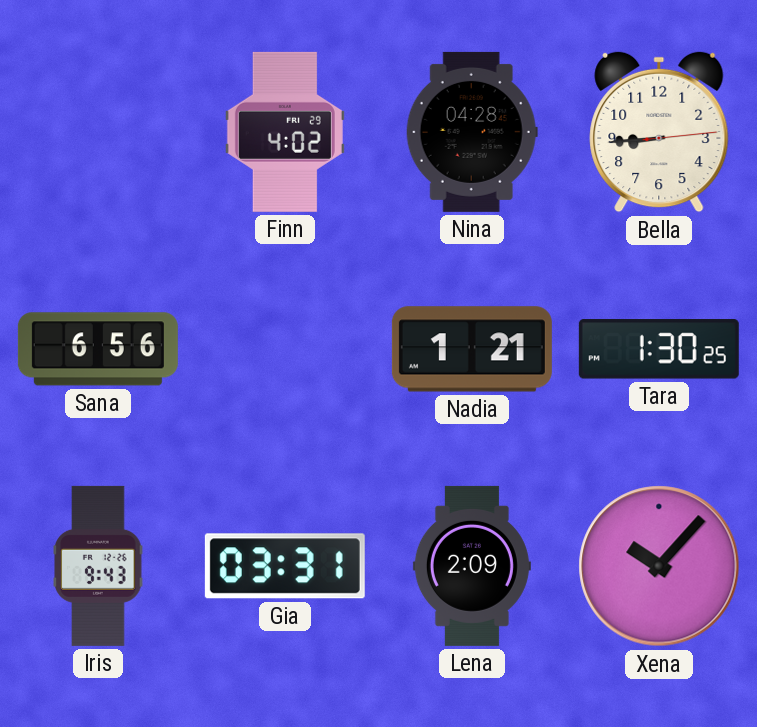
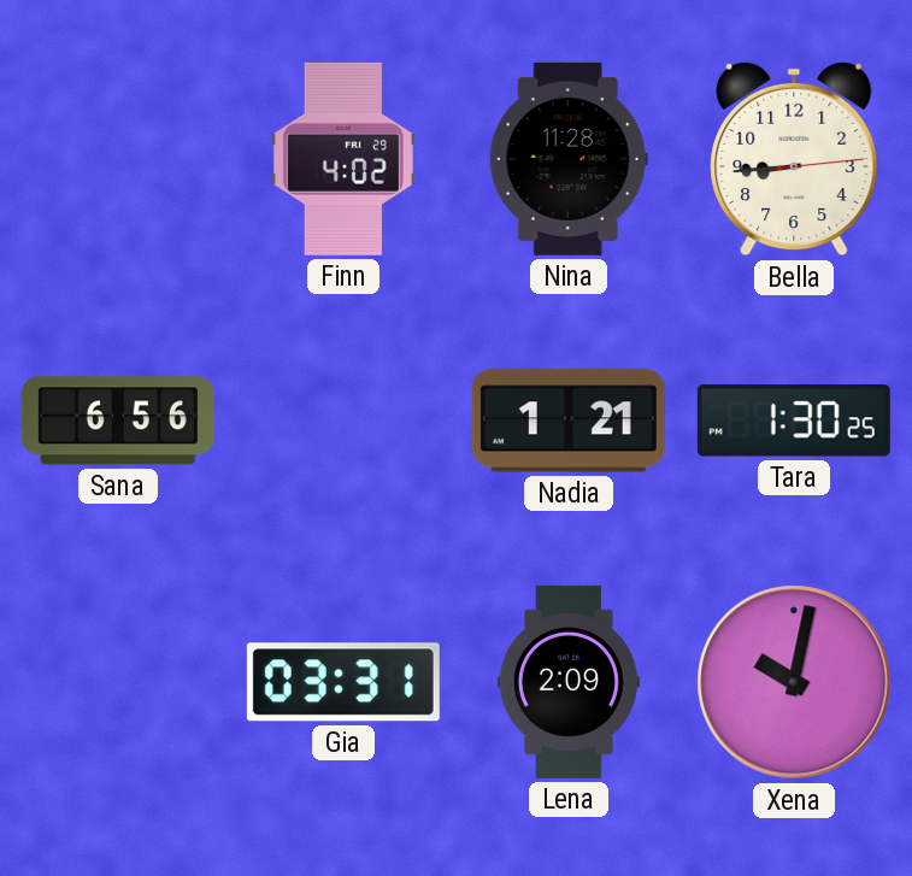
Nina: 04:28 -> 11:28 (569, 159)
Iris: 9:43 -> none (98, 566)
Xena: 10:07 -> 10:02 (794, 682)
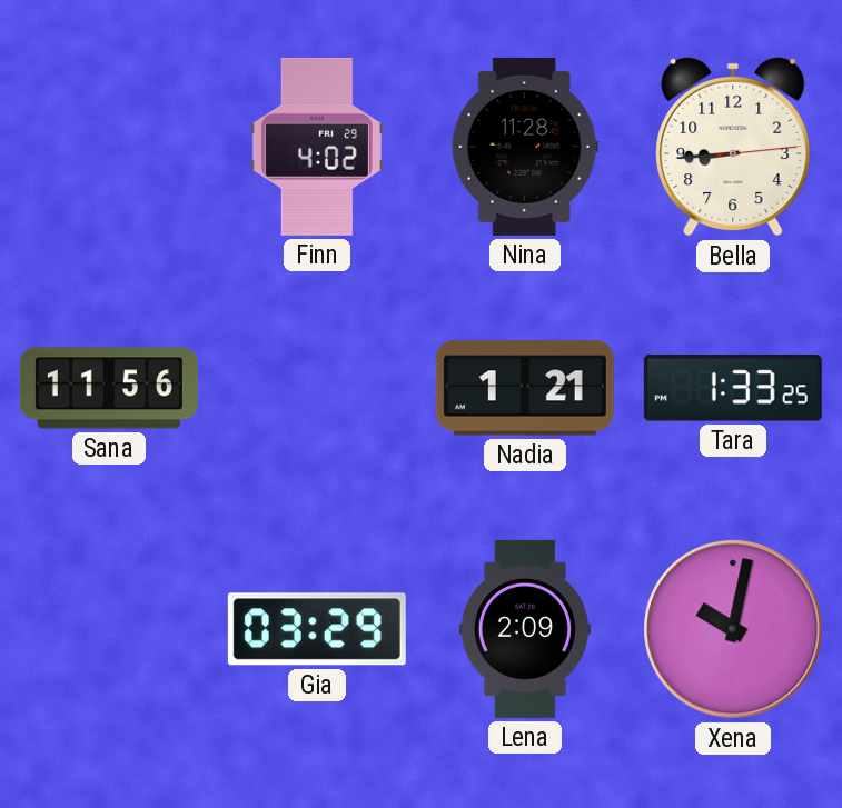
Sana: 6:56 -> 11:56 (109, 388)
Tara: 1:30 -> 1:33 (733, 388)
Gia: 03:31 -> 03:29 (317, 629)
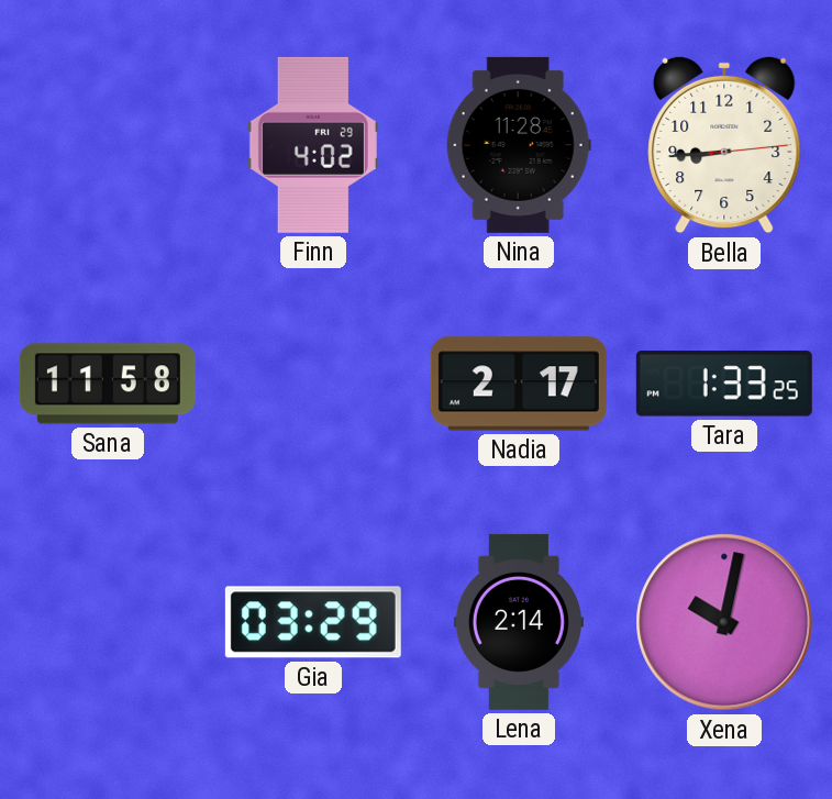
Sana: 11:56 -> 11:58 (108, 384)
Nadia: 1:21 -> 2:17 (519, 384)
Lena: 2:09 -> 2:14 (519, 622)
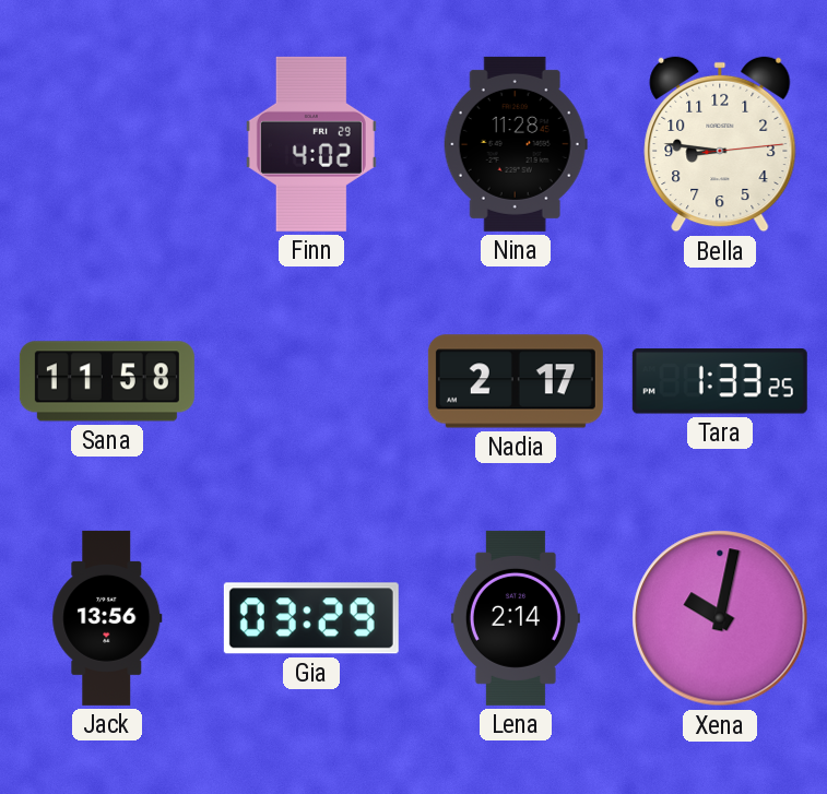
Bella: 8:44 -> 8:46 (720, 144)
Jack: none -> 13:56 (107, 618)
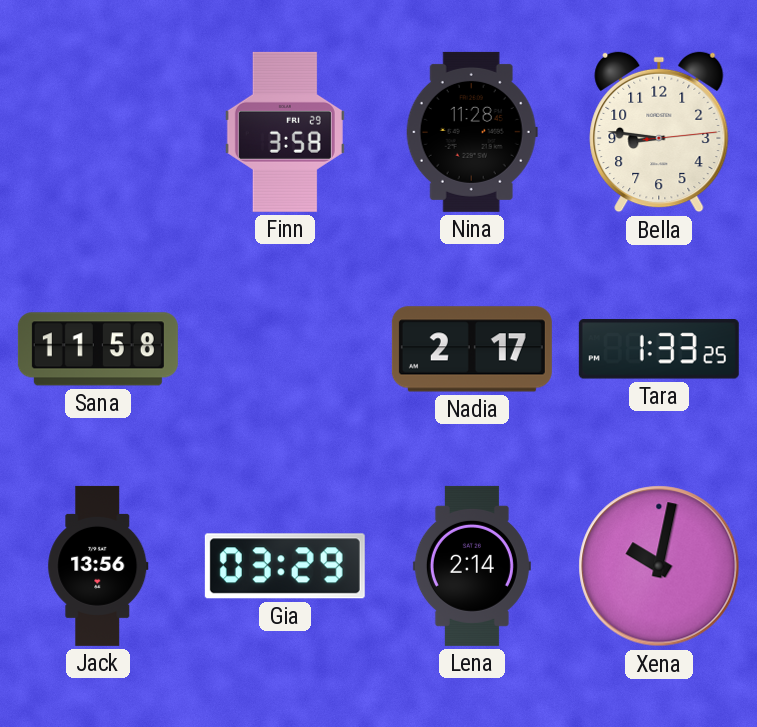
Finn: 4:02 -> 3:58 (285, 132)
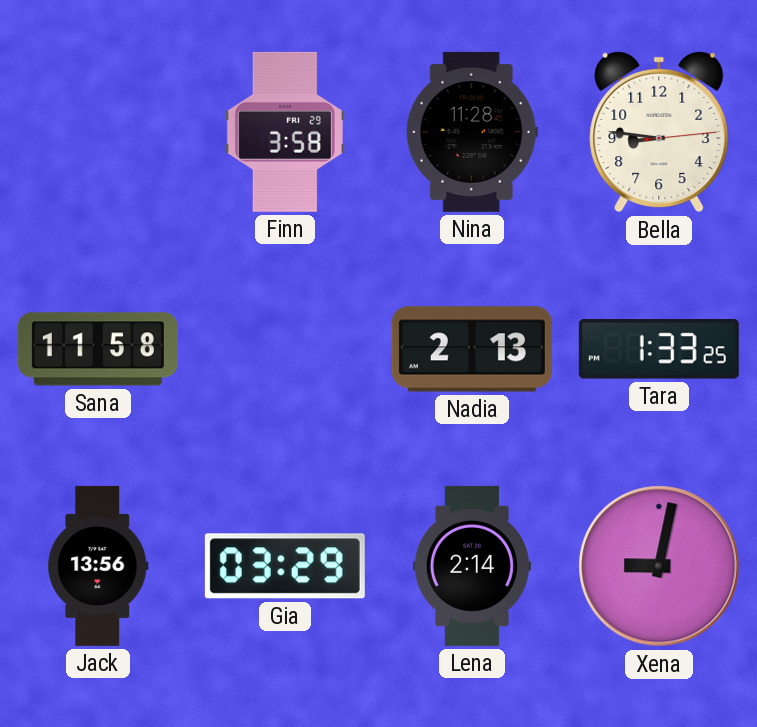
Nadia: 2:17 -> 2:13 (472, 349)
Xena: 10:02 -> 9:02 (659, 566)
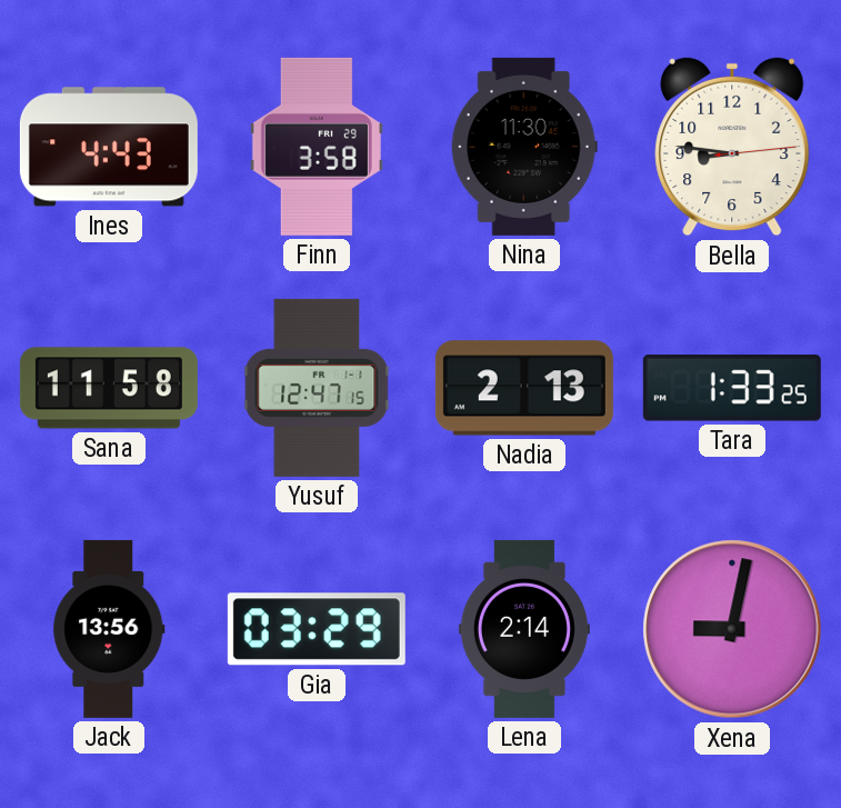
Ines: none -> 4:43 (109, 147)
Nina: 11:28 -> 11:30 (524, 147)
Yusuf: none -> 12:47 (317, 388)
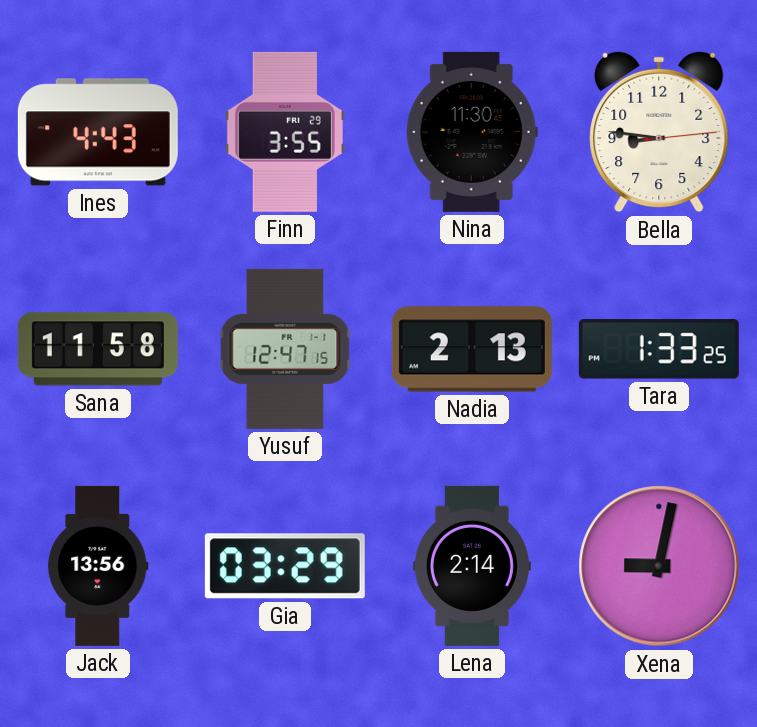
Finn: 3:58 -> 3:55 (285, 132)
